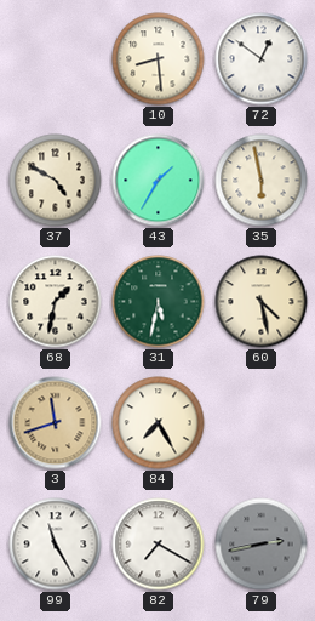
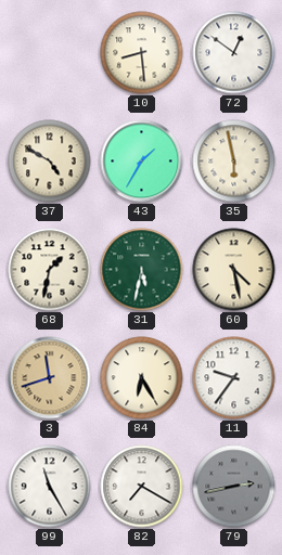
84: 7:25 -> 6:25 (142, 378)
11: none -> 9:36 (234, 378)
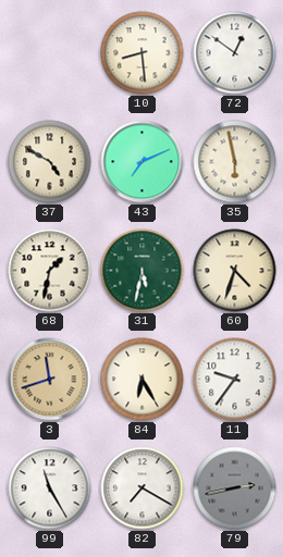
43: 1:35 -> 7:11 (143, 162)
60: 4:28 -> 4:33 (235, 271)
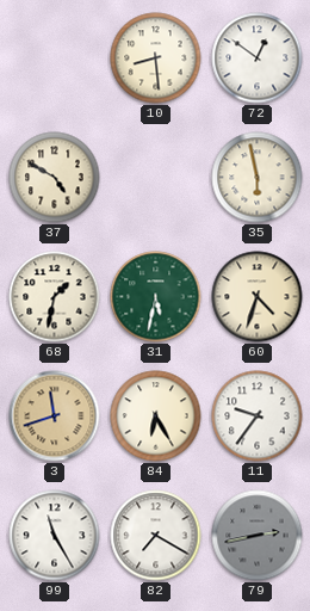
43: 7:11 -> none (143, 162)
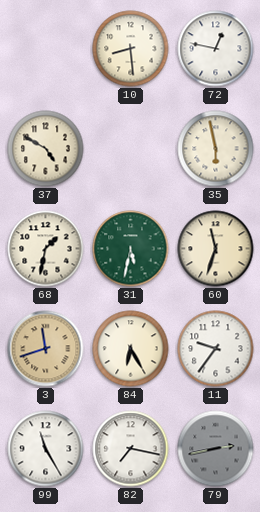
72: 12:51 -> 12:47 (216, 49)
60: 4:33 -> 11:33 (216, 249)
82: 7:20 -> 7:17 (131, 449)
